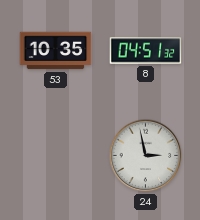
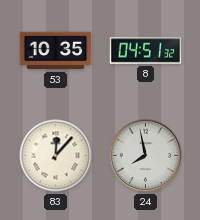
83: none -> 12:07 (56, 156)
24: 2:58 -> 7:58 (146, 156)
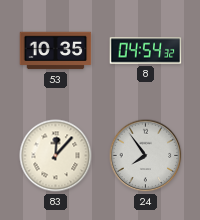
8: 04:51 -> 04:54 (146, 51)
24: 7:58 -> 7:54 (146, 156)
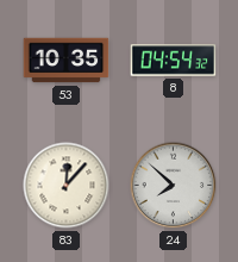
24: 7:54 -> 7:52 (174, 186)
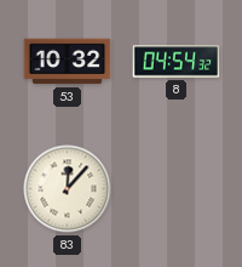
53: 10:35 -> 10:32 (68, 62)
24: 7:52 -> none (174, 186)
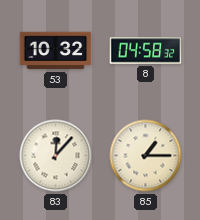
8: 04:54 -> 04:58 (146, 51)
85: none -> 1:15 (146, 156)
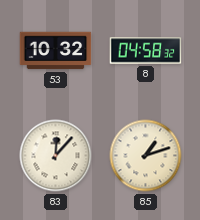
85: 1:15 -> 1:12 (146, 156)
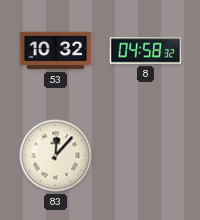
85: 1:12 -> none (146, 156)
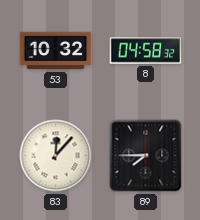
89: none -> 7:45 (146, 156)
